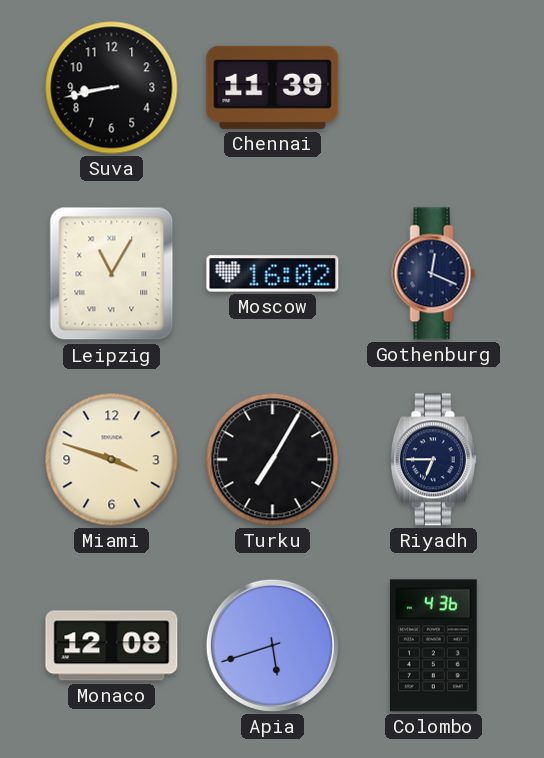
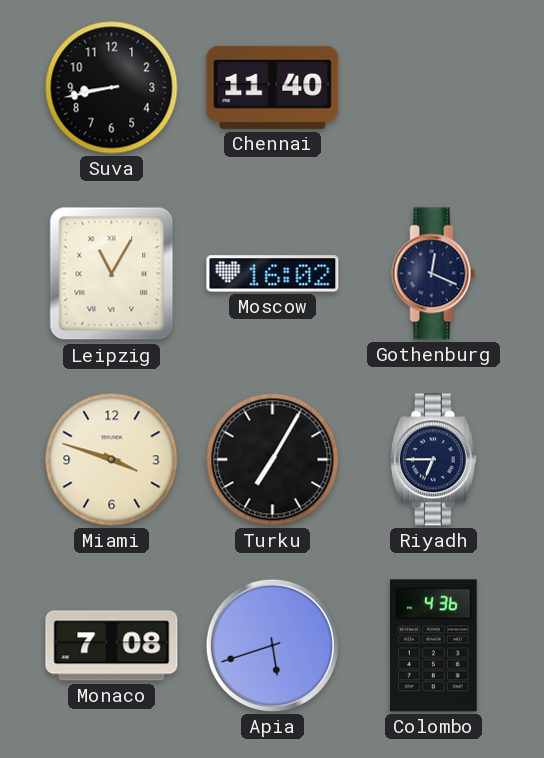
Chennai: 11:39 -> 11:40 (273, 87)
Monaco: 12:08 -> 7:08 (112, 646)
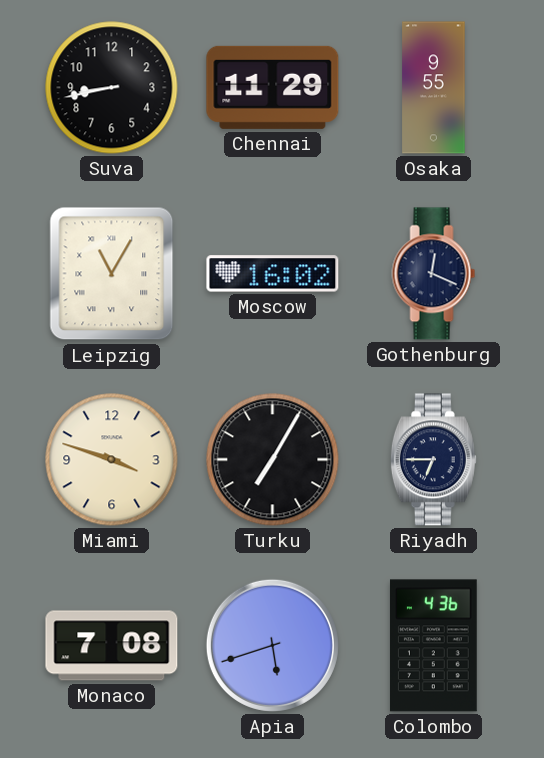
Chennai: 11:40 -> 11:29 (273, 87)
Osaka: none -> 9:55 (434, 88)
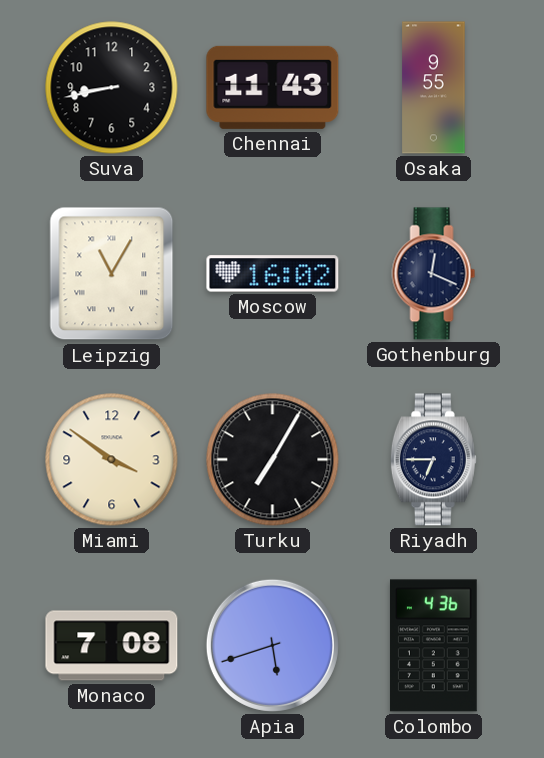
Chennai: 11:29 -> 11:43 (273, 87)
Miami: 3:48 -> 3:51 (112, 460)
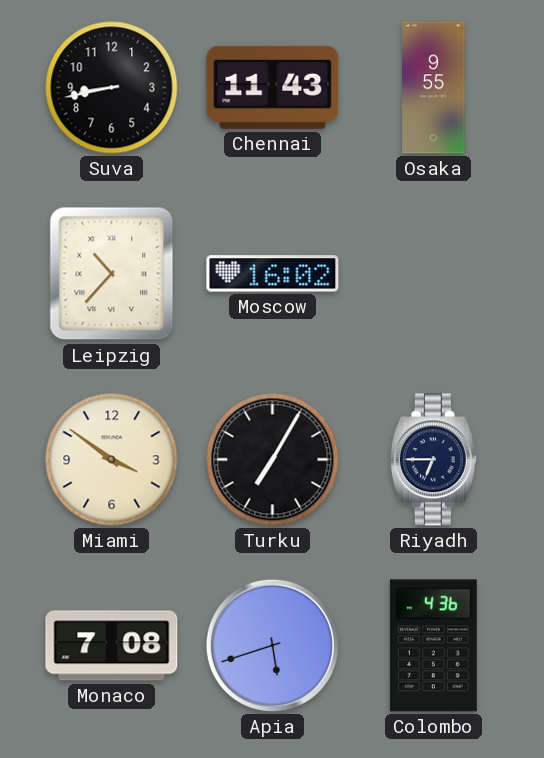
Leipzig: 11:05 -> 10:37 (112, 274)
Gothenburg: 12:19 -> none (434, 274)
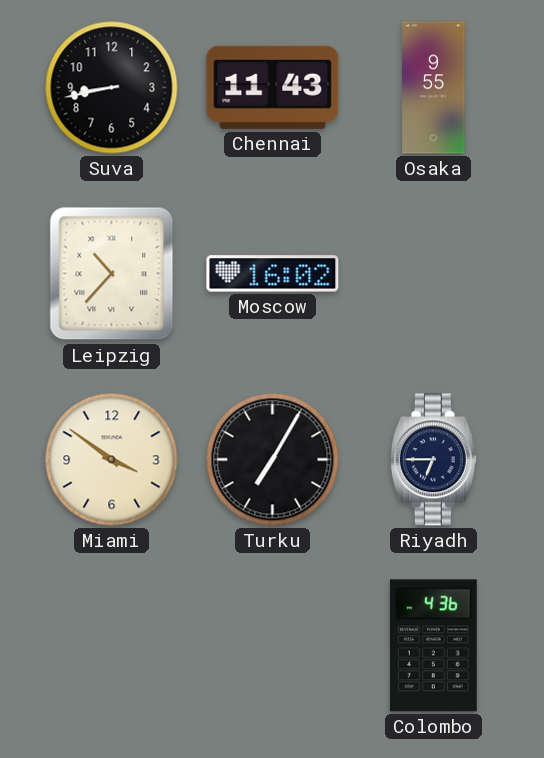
Monaco: 7:08 -> none (112, 646)
Apia: 5:42 -> none (272, 645)
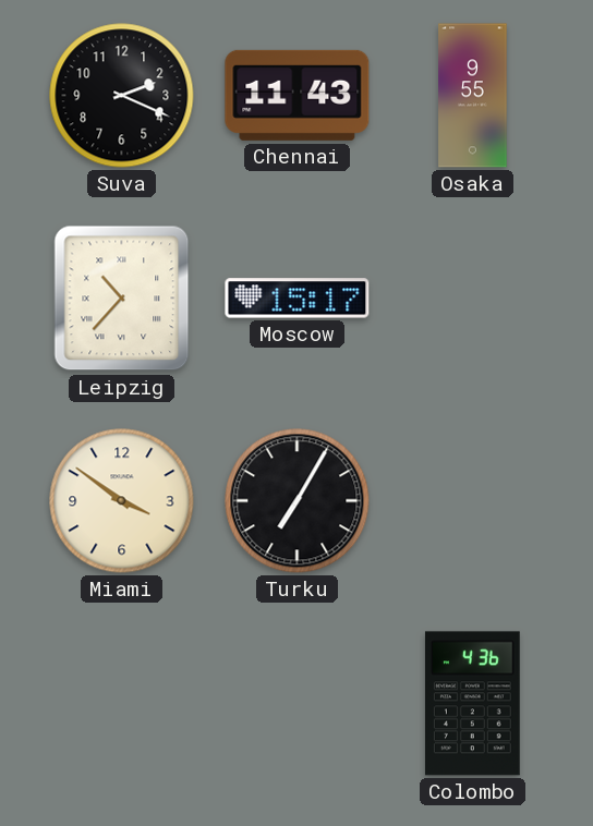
Suva: 8:43 -> 2:19 (122, 96)
Moscow: 16:02 -> 15:17 (298, 299)
Riyadh: 6:45 -> none (433, 460)
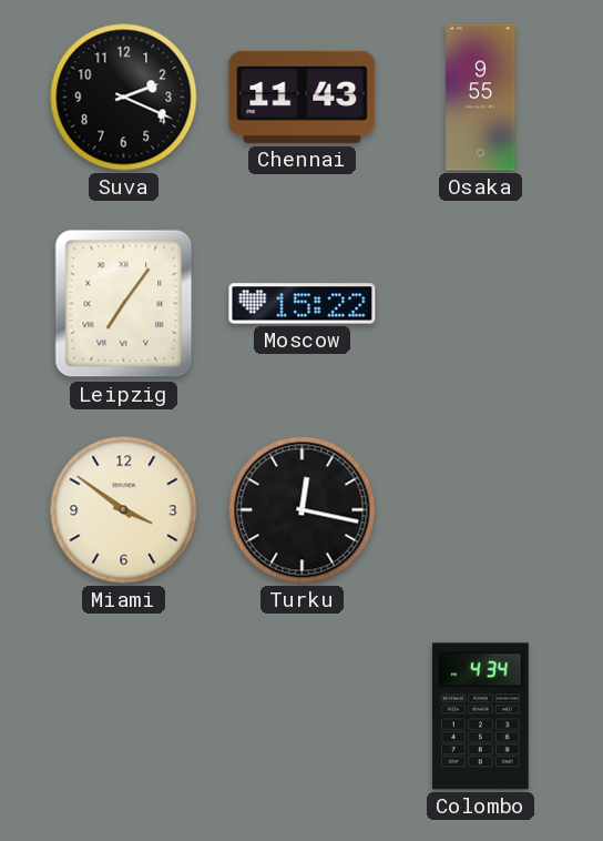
Leipzig: 10:37 -> 7:06 (124, 304)
Moscow: 15:17 -> 15:22 (303, 304)
Turku: 7:05 -> 12:17 (303, 510)
Colombo: 4:36 -> 4:34 (480, 717)
